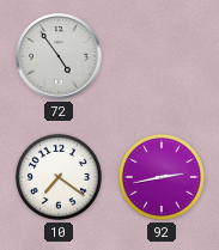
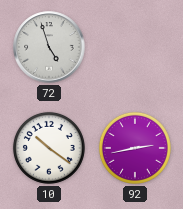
72: 4:54 -> 4:57 (49, 47)
10: 7:21 -> 10:21 (49, 148)
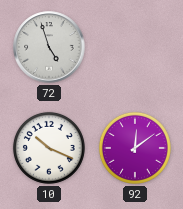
10: 10:21 -> 10:19 (49, 148)
92: 2:43 -> 12:09 (135, 148)
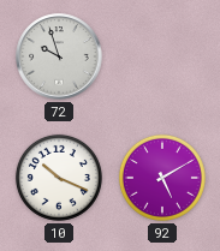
72: 4:57 -> 9:57 (59, 56)
92: 12:09 -> 5:10 (162, 178)
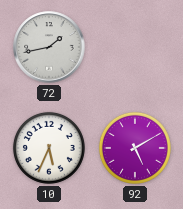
72: 9:57 -> 1:43 (49, 47)
10: 10:19 -> 5:34 (49, 148)
